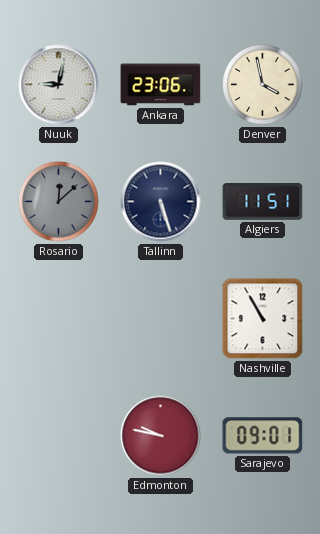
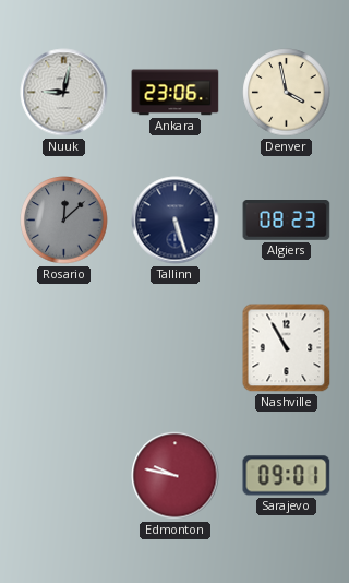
Algiers: 11:51 -> 08:23 (287, 221)
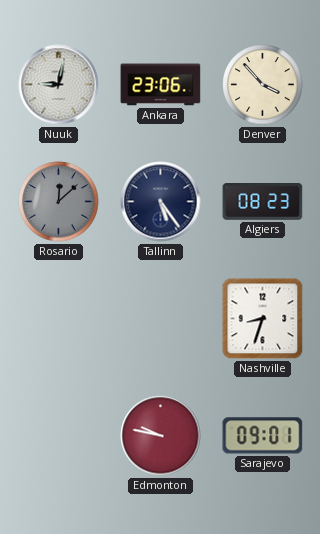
Denver: 3:58 -> 3:53 (263, 85)
Tallinn: 5:27 -> 5:24 (161, 202)
Nashville: 10:55 -> 8:33 (263, 319)
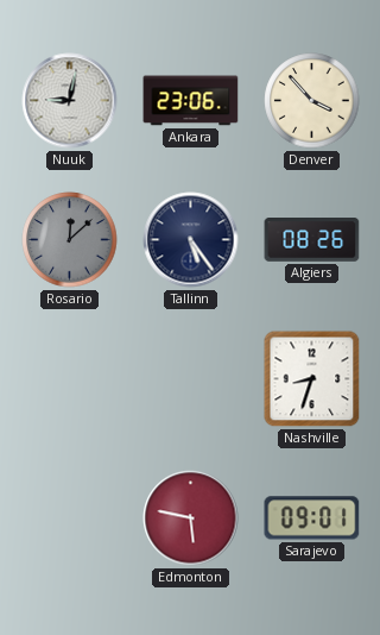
Algiers: 08:23 -> 08:26 (312, 240)
Edmonton: 9:47 -> 5:47 (191, 518)
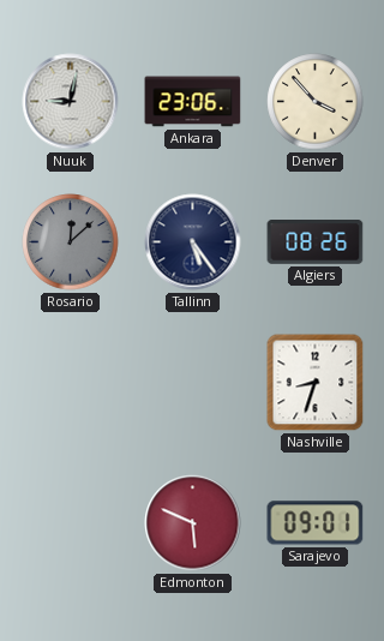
Edmonton: 5:47 -> 5:49 (193, 523)
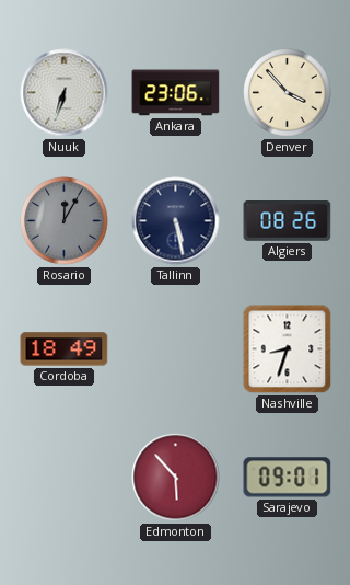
Nuuk: 9:02 -> 6:33 (65, 93)
Rosario: 12:08 -> 12:05 (65, 221)
Tallinn: 5:24 -> 5:28 (176, 221)
Cordoba: none -> 18:49 (65, 349)
Edmonton: 5:49 -> 5:53 (176, 478)
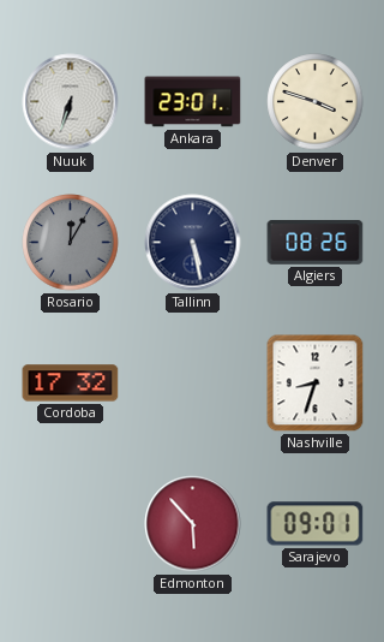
Ankara: 23:06 -> 23:01 (193, 102)
Denver: 3:53 -> 3:48 (316, 102)
Cordoba: 18:49 -> 17:32 (71, 384)
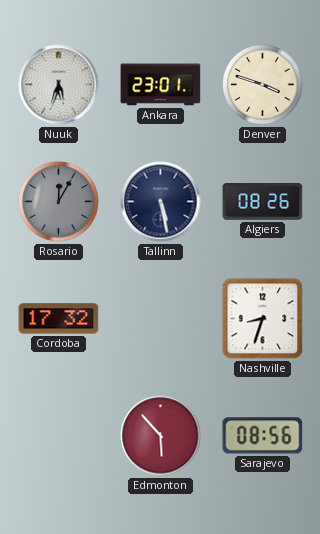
Nuuk: 6:33 -> 5:33 (59, 85)
Sarajevo: 09:01 -> 08:56 (263, 436)
